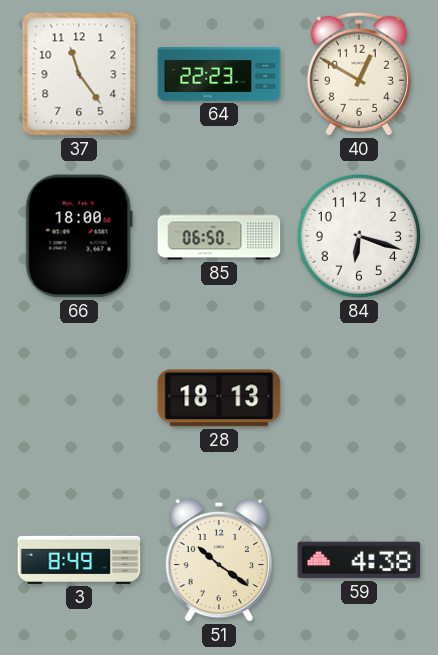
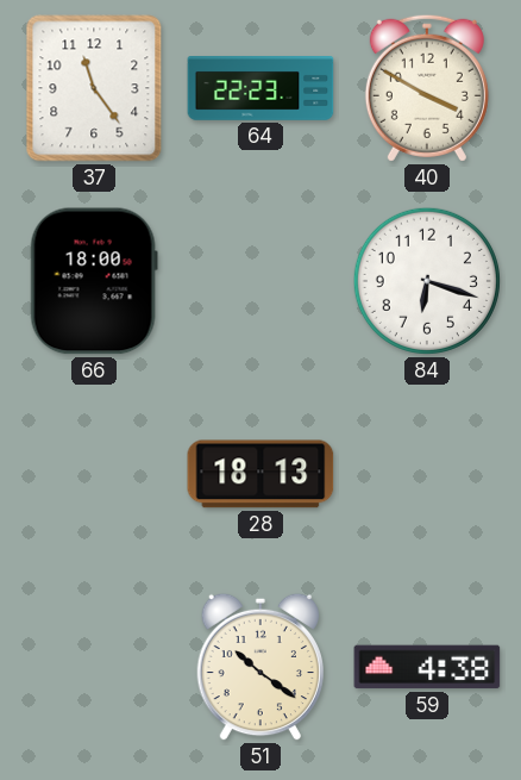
40: 12:50 -> 3:50 (427, 88)
85: 06:50 -> none (219, 236)
3: 8:49 -> none (79, 560)
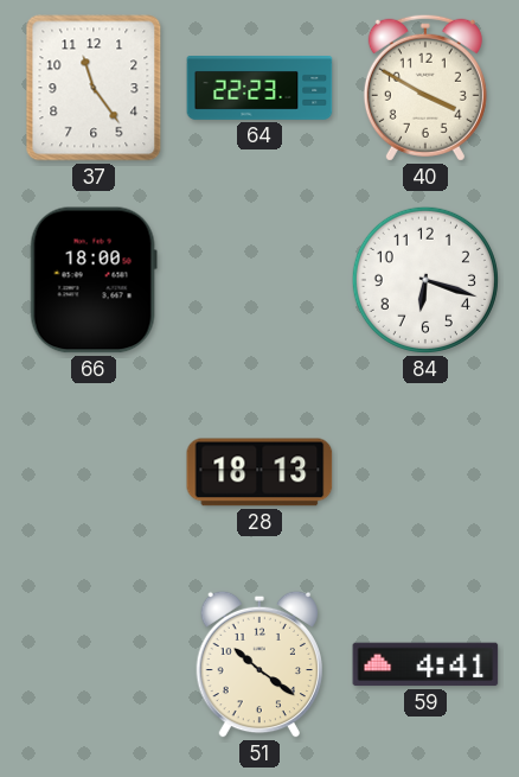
59: 4:38 -> 4:41 (425, 664)
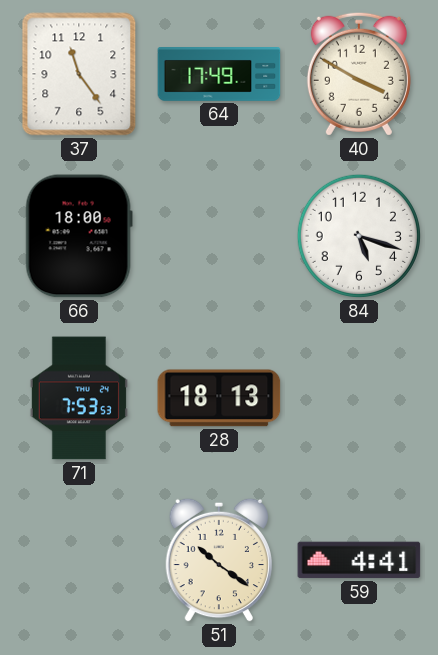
64: 22:23 -> 17:49 (219, 75)
84: 6:18 -> 5:18 (359, 236)
71: none -> 7:53 (79, 398)
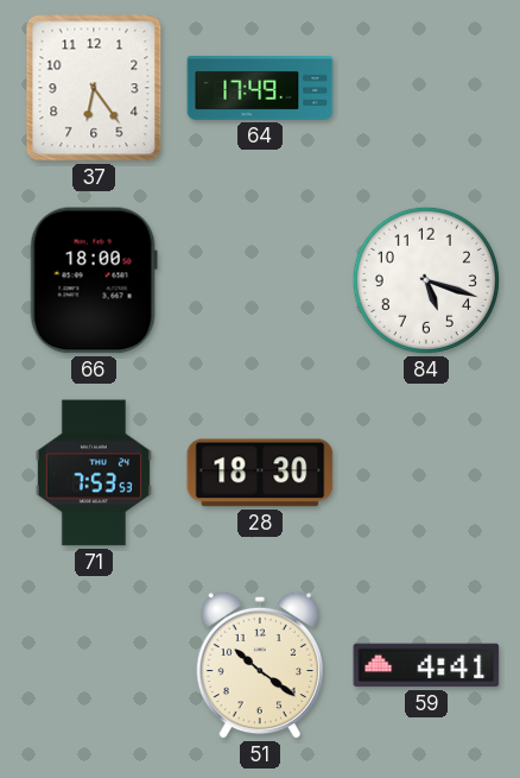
37: 11:24 -> 6:24 (94, 88)
40: 3:50 -> none (359, 74)
28: 18:13 -> 18:30 (260, 473)
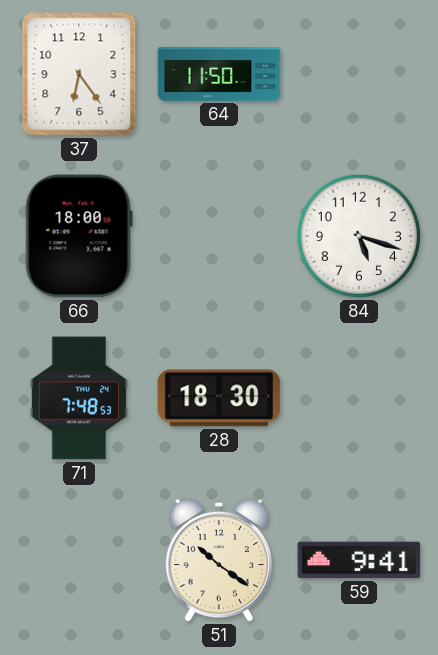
64: 17:49 -> 11:50 (219, 75)
71: 7:53 -> 7:48 (79, 398)
59: 4:41 -> 9:41 (359, 560)
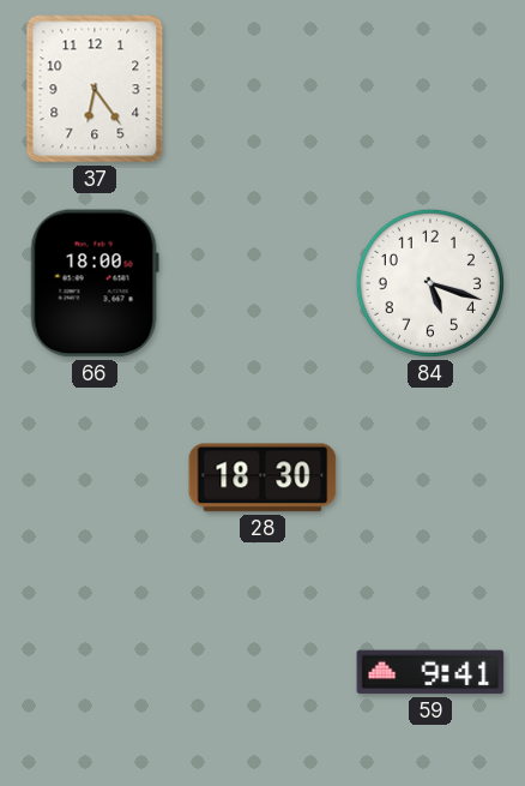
64: 11:50 -> none (219, 75)
71: 7:48 -> none (79, 398)
51: 10:21 -> none (218, 560)
